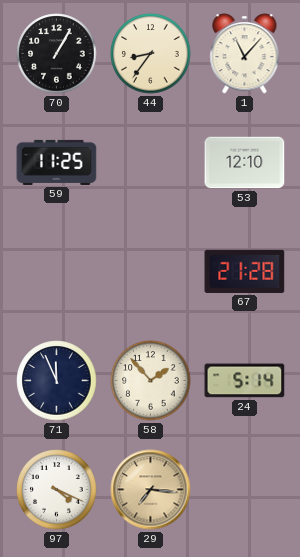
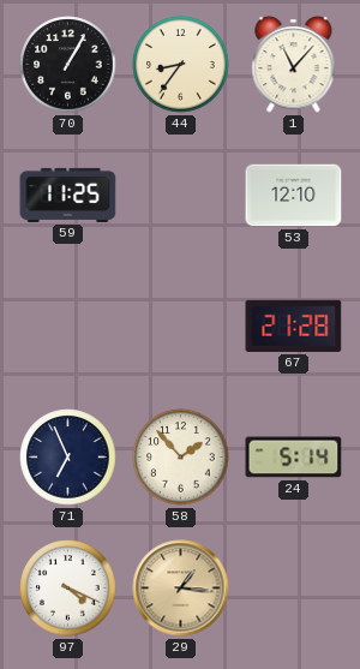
71: 11:56 -> 6:56 (68, 458)
29: 7:16 -> 1:16 (181, 589)
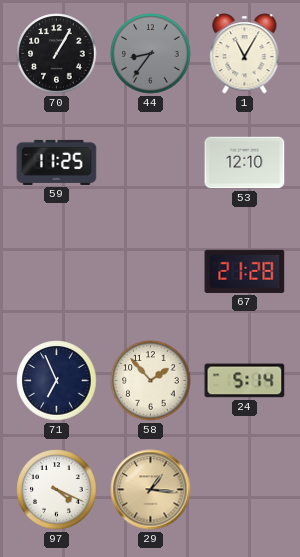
44 dial: cream -> grey (151, 54)
1: 11:07 -> 11:05 (245, 54)
